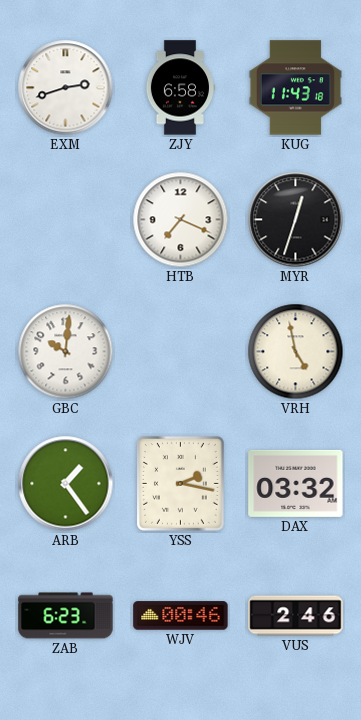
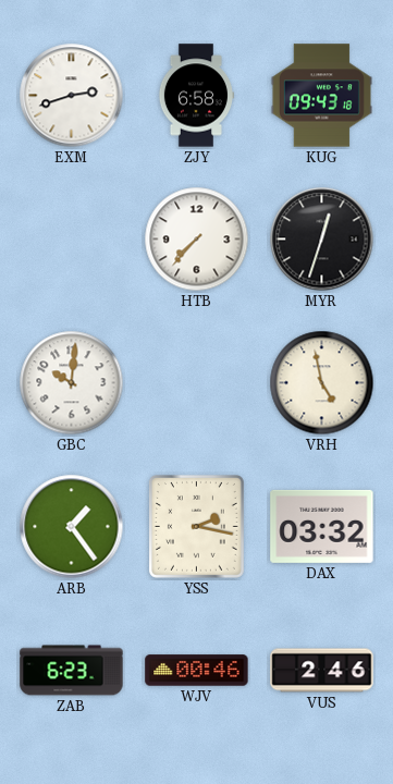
KUG: 11:43 -> 09:43 (321, 96)
HTB: 7:19 -> 7:37 (197, 240)
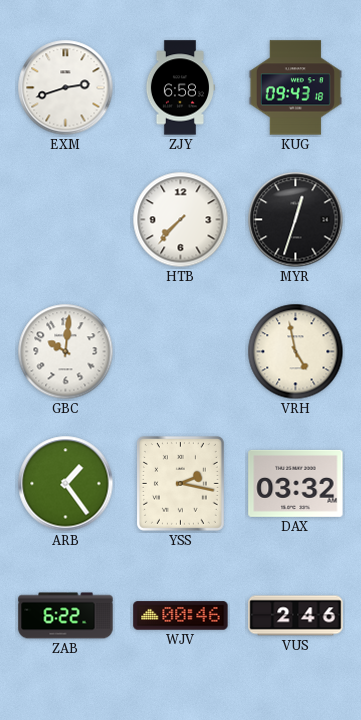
ZAB: 6:23 -> 6:22 (66, 616)
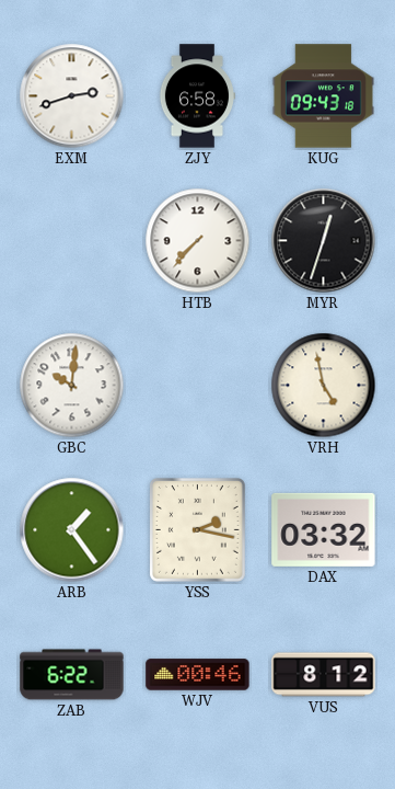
VUS: 2:46 -> 8:12 (324, 675)
